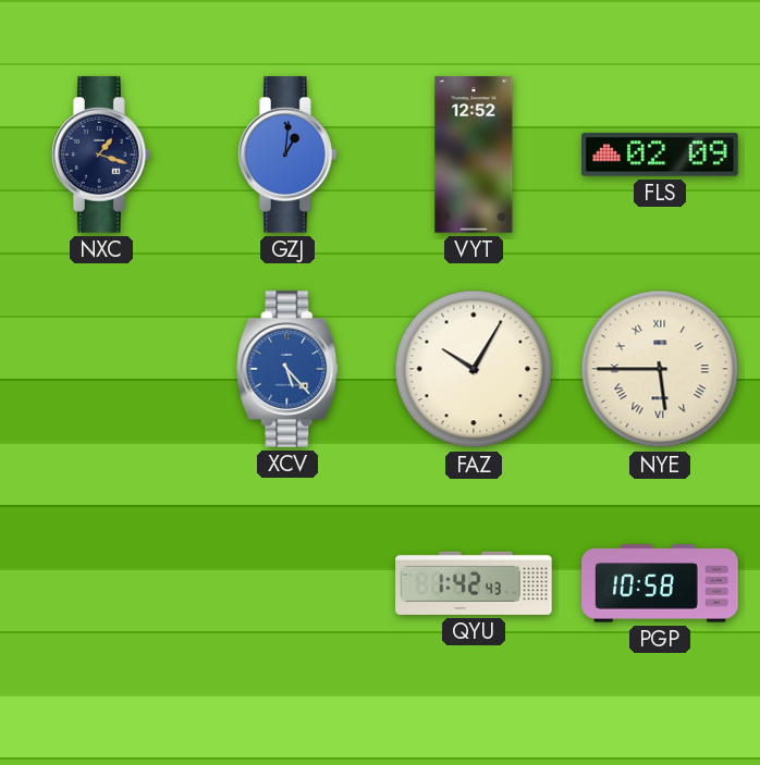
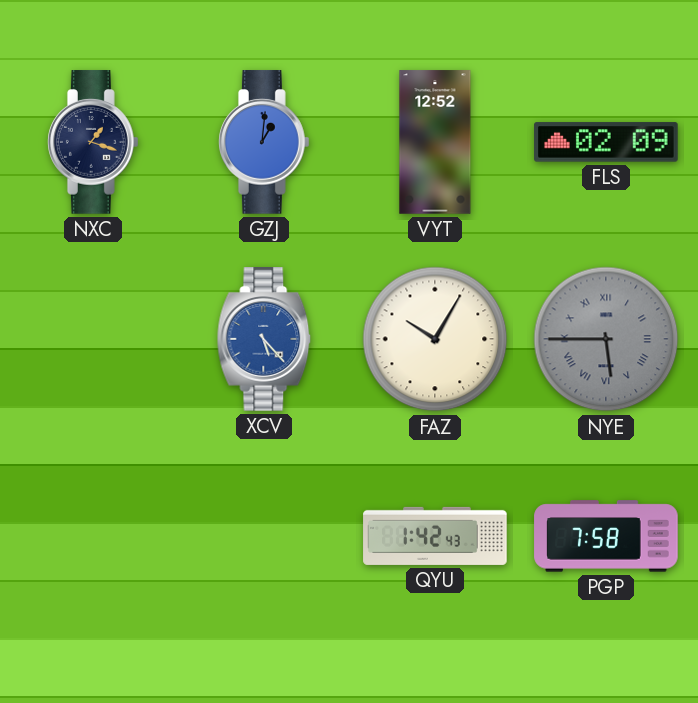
NYE dial: cream -> grey (606, 339)
PGP: 10:58 -> 7:58 (606, 536)
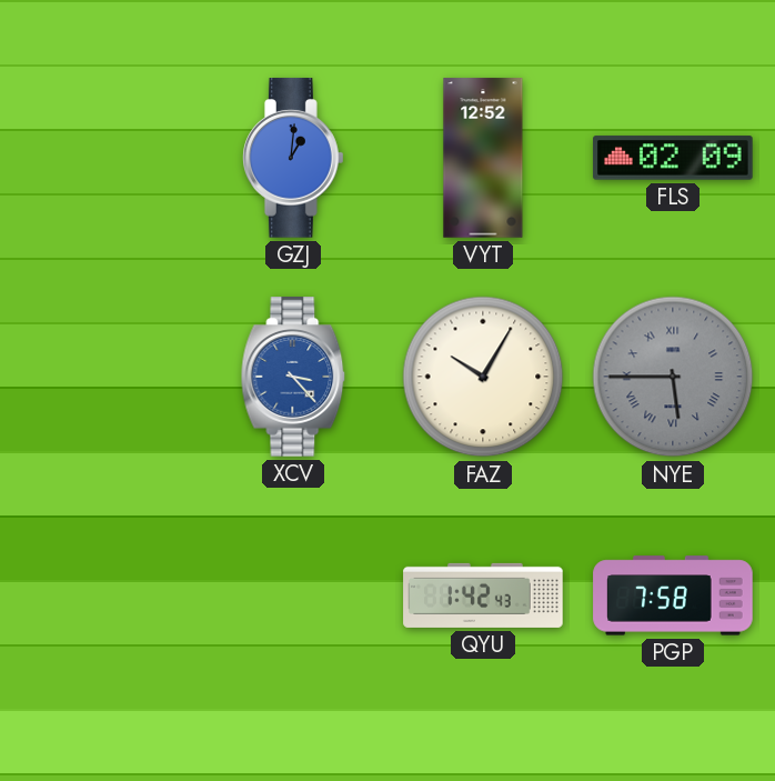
NXC: 1:18 -> none (94, 142)
XCV: 5:23 -> 3:23 (293, 377)
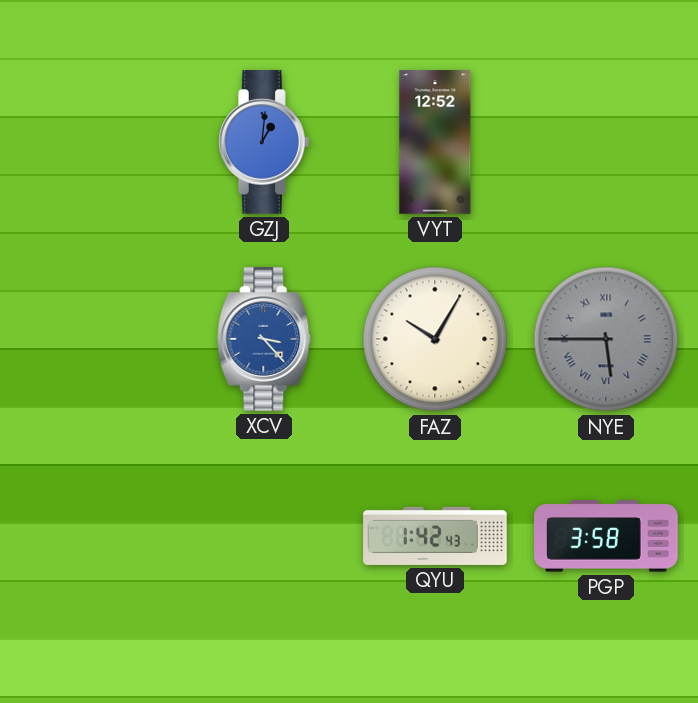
FLS: 02:09 -> none (673, 158)
PGP: 7:58 -> 3:58 (606, 536)
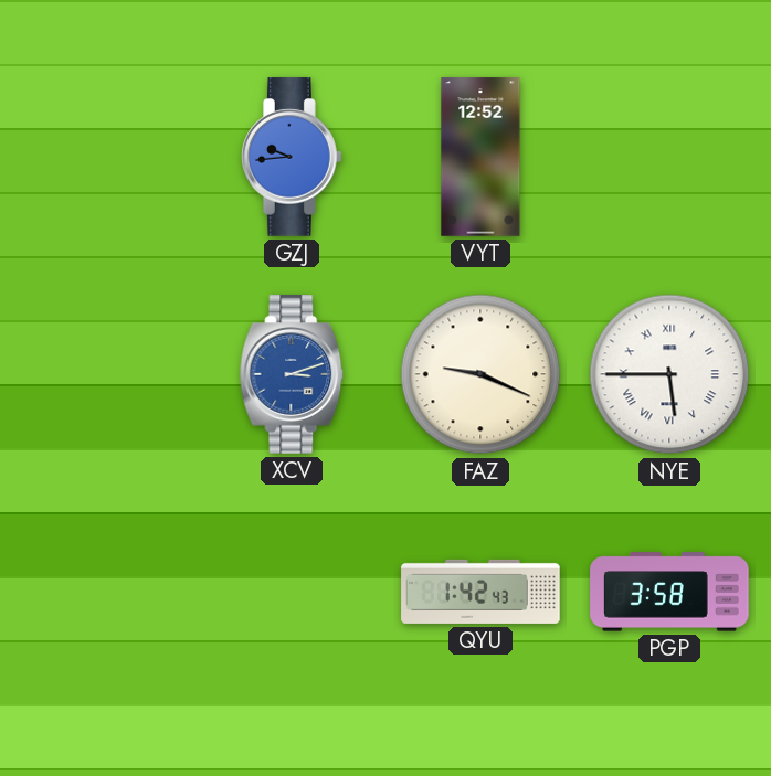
GZJ: 1:01 -> 9:44 (293, 157)
XCV: 3:23 -> 3:12 (292, 374)
FAZ: 10:05 -> 9:19 (480, 374)
NYE dial: grey -> white (669, 374)
